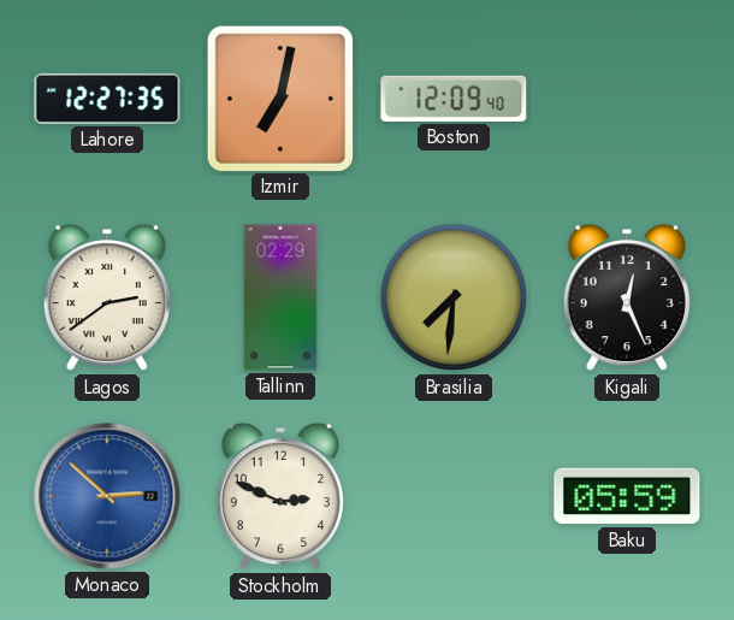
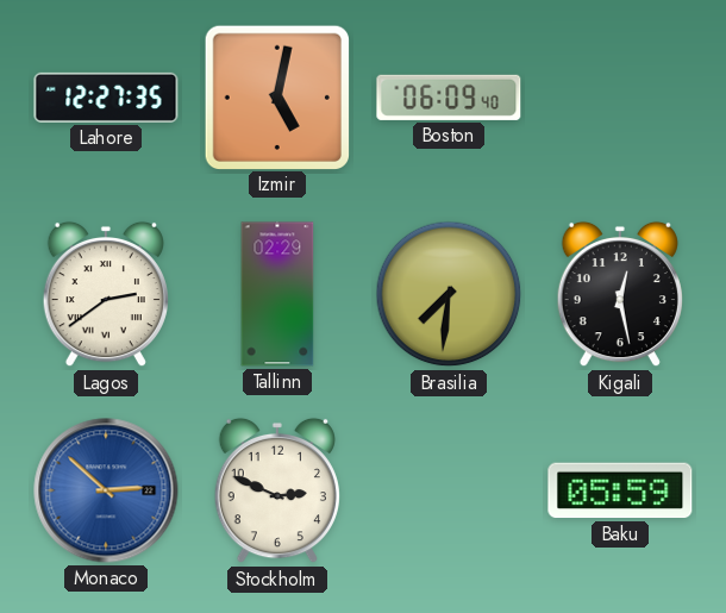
Izmir: 7:02 -> 5:02 (276, 96)
Boston: 12:09 -> 06:09 (449, 98)
Kigali: 12:26 -> 12:28 (620, 294)
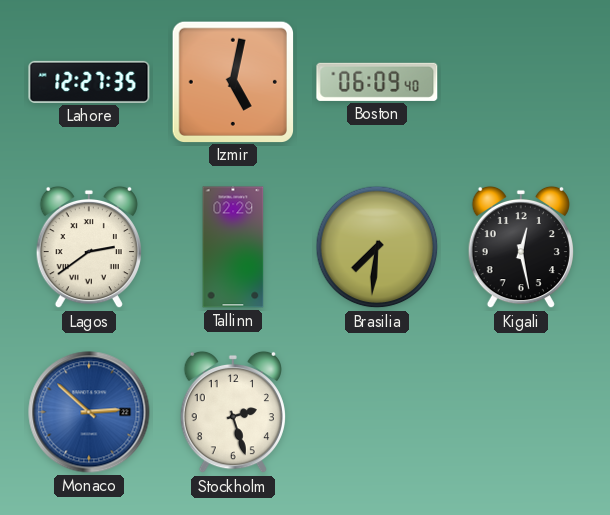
Stockholm: 2:49 -> 2:27 (233, 412)
Baku: 05:59 -> none (620, 490)
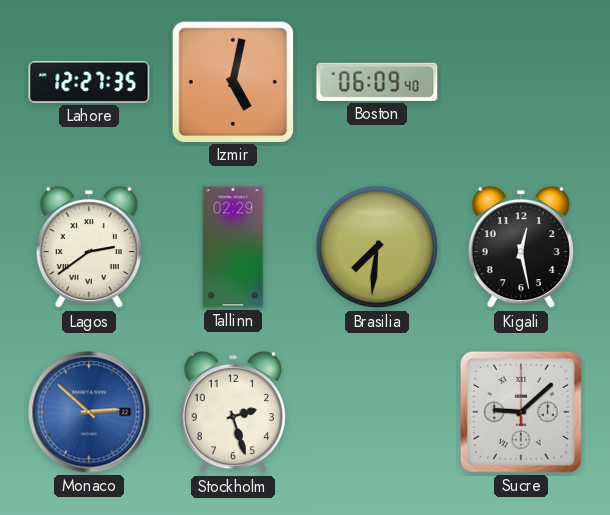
Sucre: none -> 9:08 (521, 412)
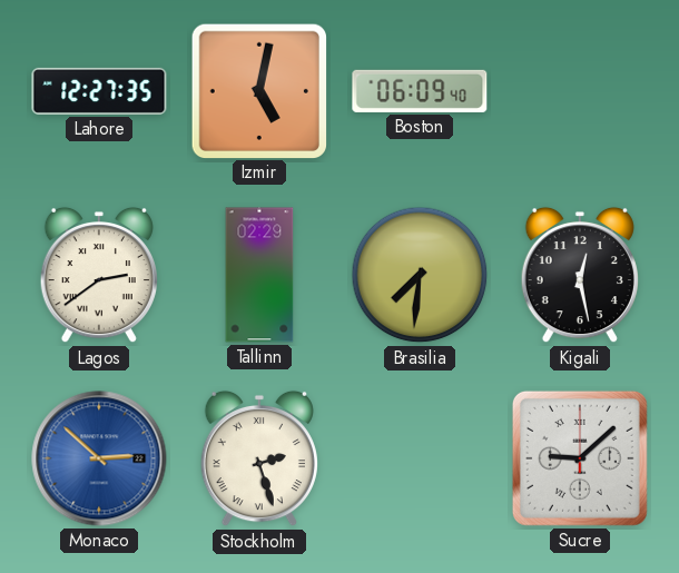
Stockholm numerals: Arabic -> Roman (259, 458)
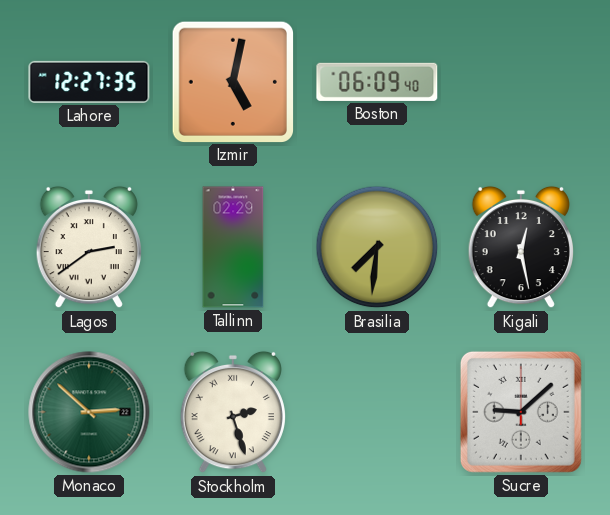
Monaco dial: blue -> green (89, 412)
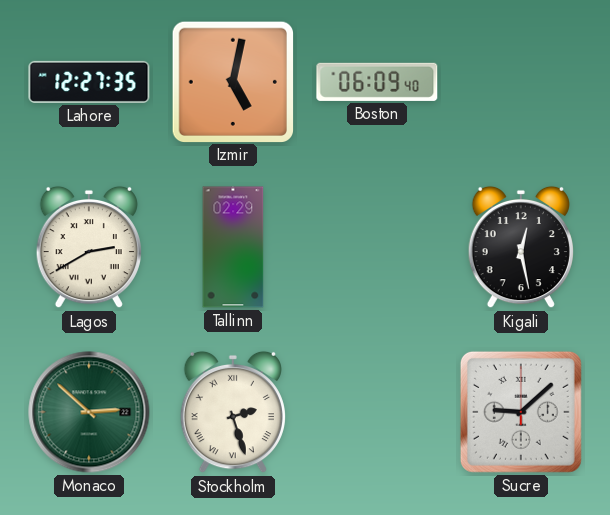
Lagos: 2:39 -> 2:40 (89, 247)
Brasilia: 7:31 -> none (377, 247)
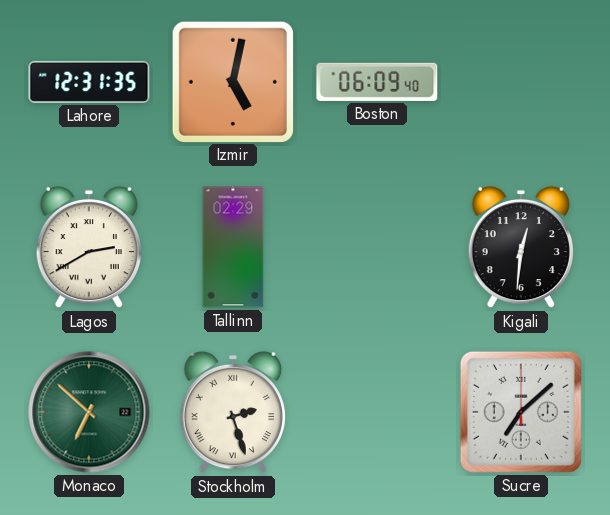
Lahore: 12:27 -> 12:31 (89, 82)
Kigali: 12:28 -> 12:31 (521, 247)
Monaco: 2:52 -> 6:52 (89, 412)
Sucre: 9:08 -> 7:08 (521, 412)
